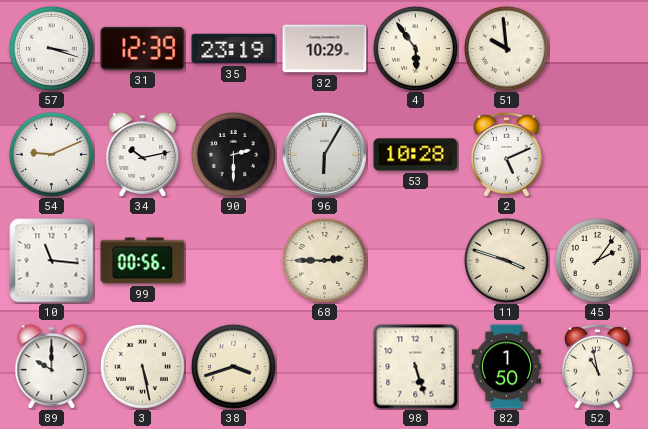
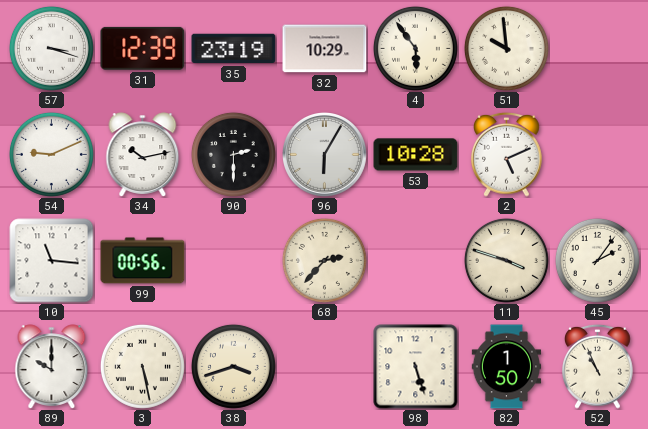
68: 2:45 -> 2:37 (324, 260)
52: 10:58 -> 10:56 (598, 366)
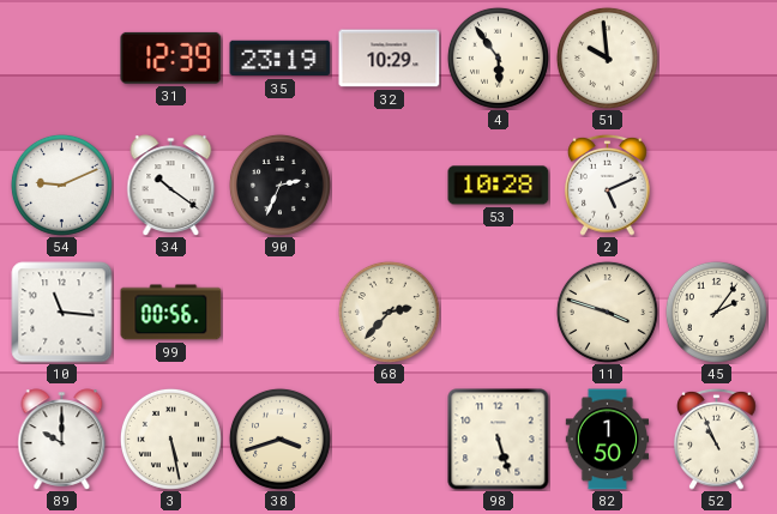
57: 3:18 -> none (51, 48)
34: 10:13 -> 10:21 (171, 186)
90: 2:30 -> 2:34 (279, 185)
96: 6:05 -> none (325, 155)
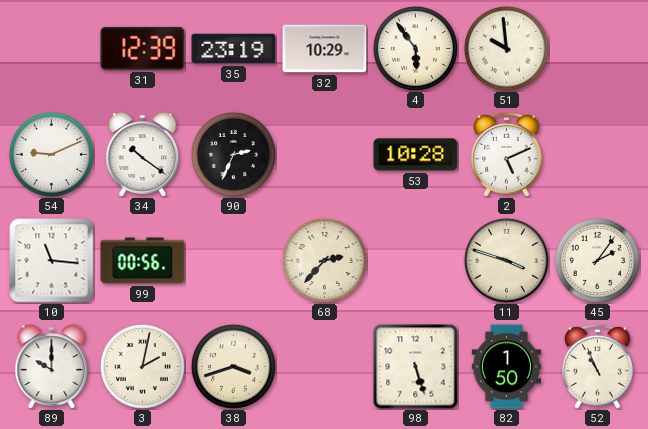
3: 5:28 -> 2:02 (142, 366)
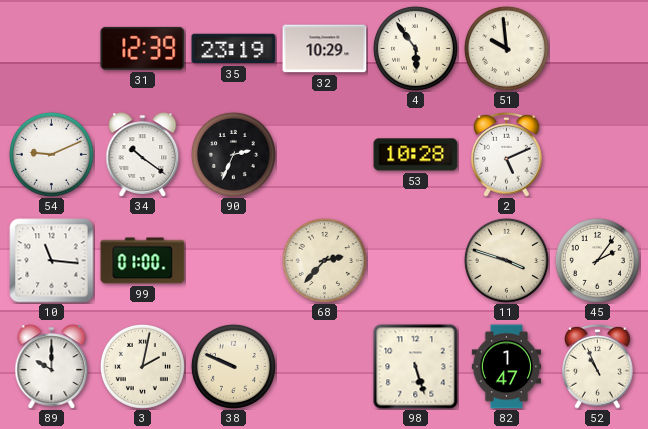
99: 00:56 -> 01:00 (143, 261)
38: 3:42 -> 9:49 (233, 366)
82: 1:50 -> 1:47 (507, 367)
